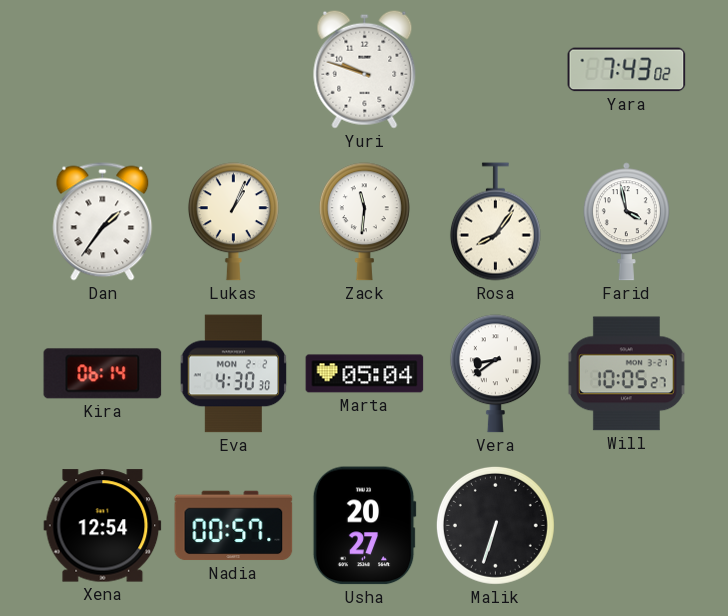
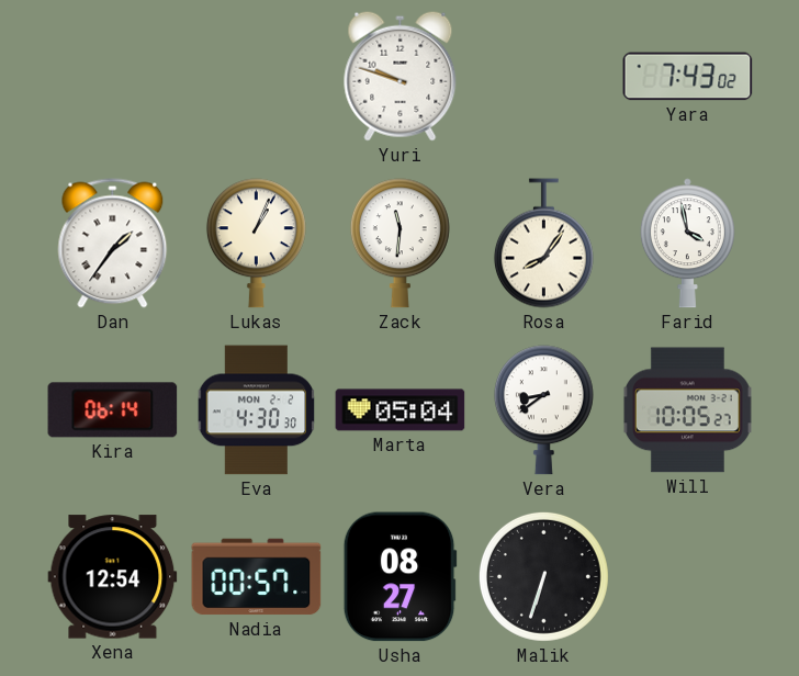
Usha: 20:27 -> 08:27 (400, 577)
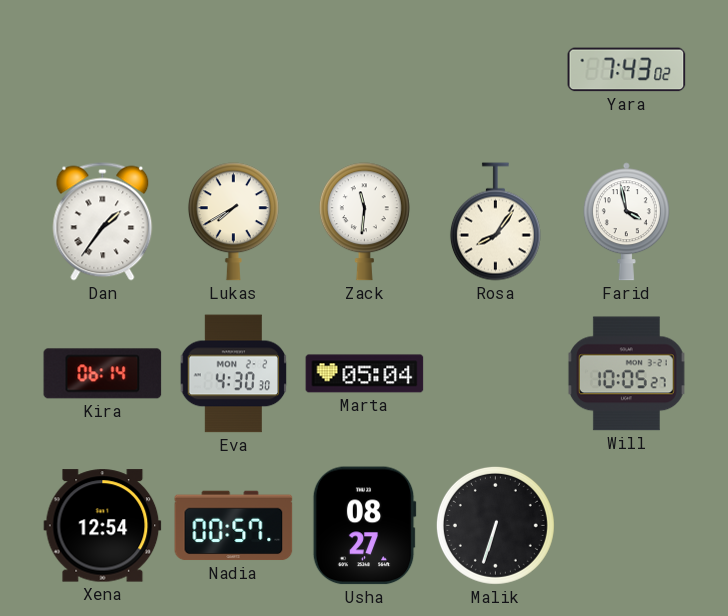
Yuri: 9:48 -> none (401, 76)
Lukas: 1:04 -> 7:40 (233, 222)
Vera: 8:39 -> none (543, 410)
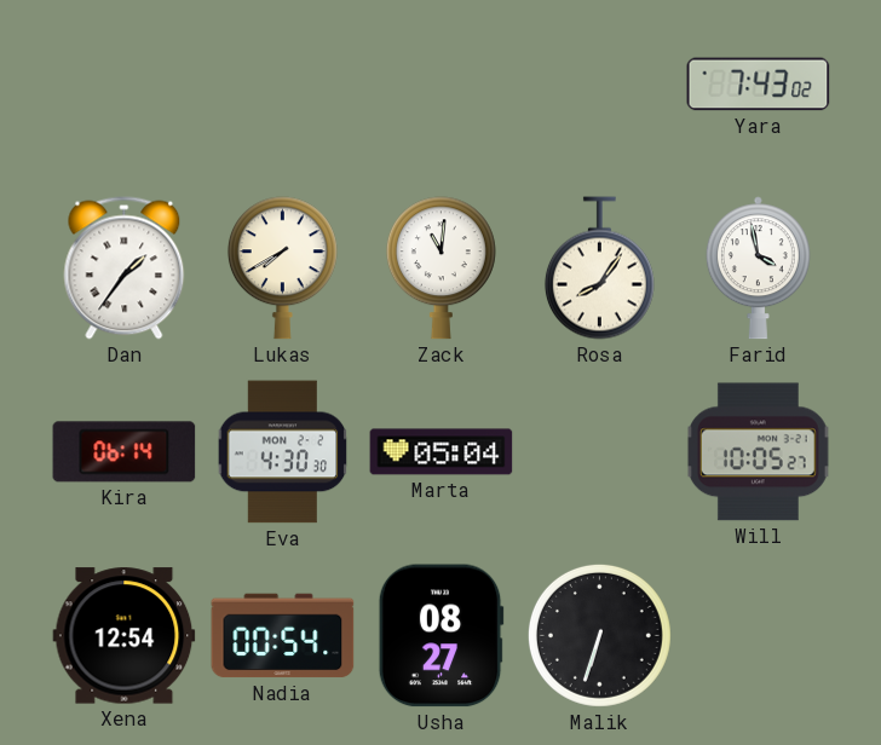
Zack: 11:31 -> 11:01 (440, 268)
Nadia: 00:57 -> 00:54 (283, 636)
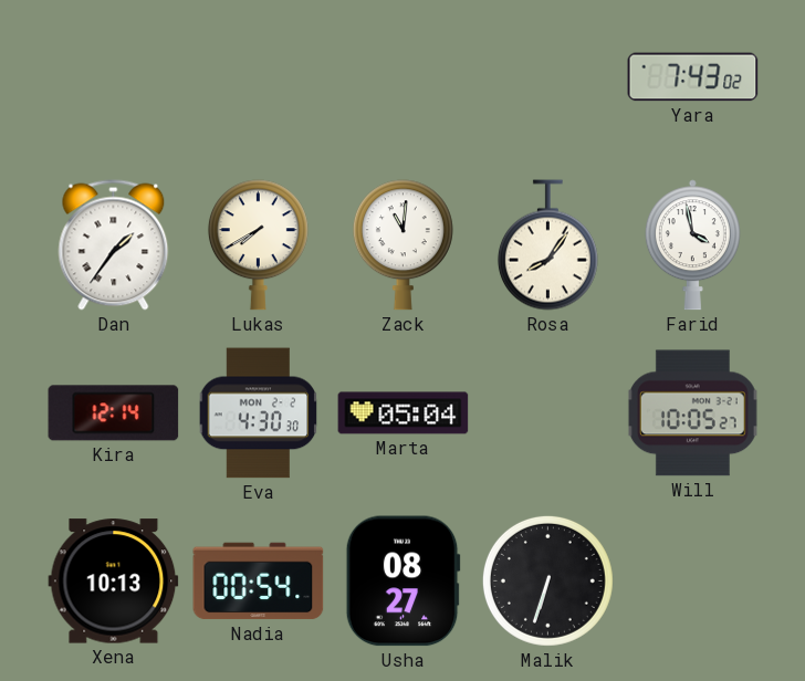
Kira: 06:14 -> 12:14 (114, 413)
Xena: 12:54 -> 10:13 (114, 582)
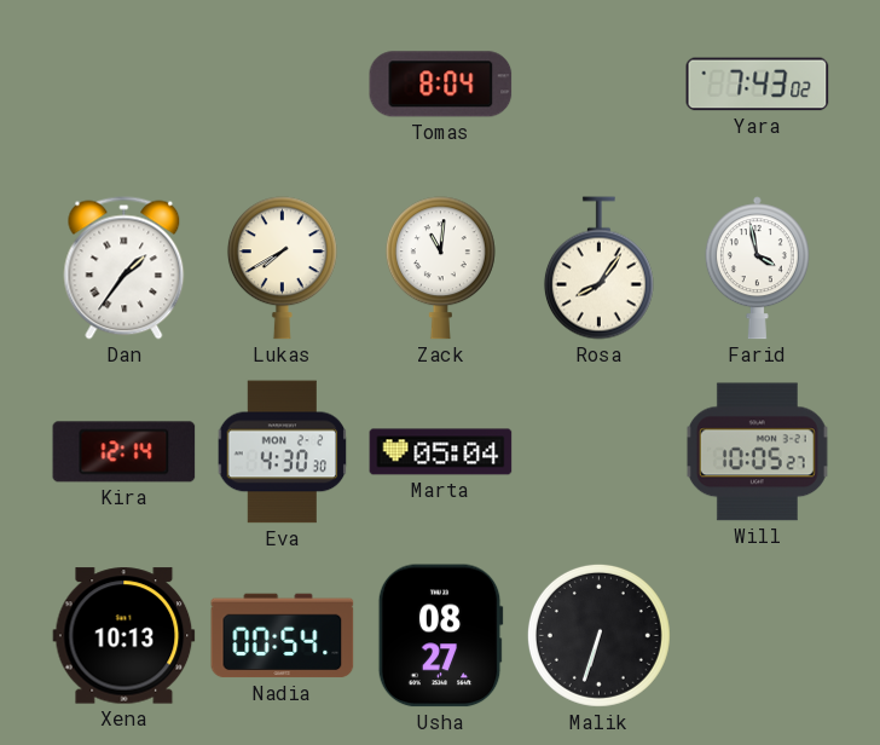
Tomas: none -> 8:04 (441, 85)
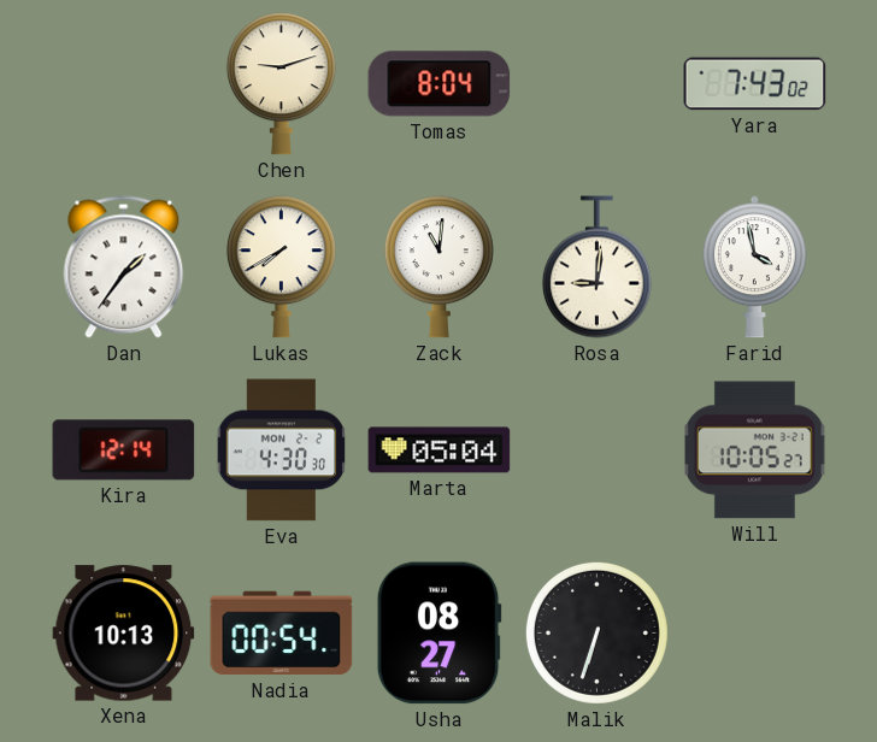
Chen: none -> 9:12 (281, 84)
Rosa: 8:06 -> 9:01 (596, 267)
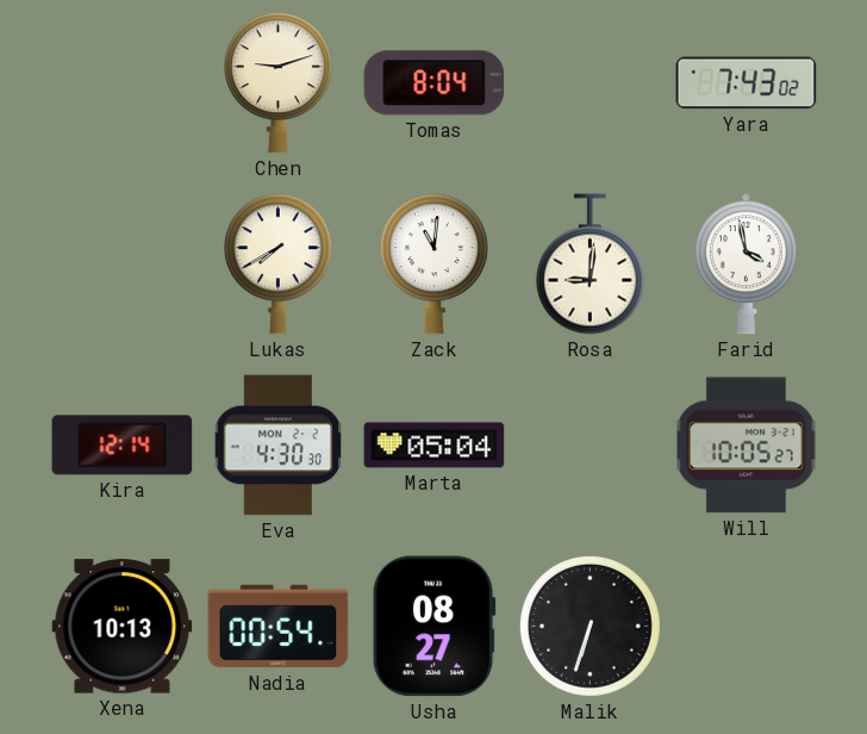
Dan: 1:36 -> none (124, 267)
